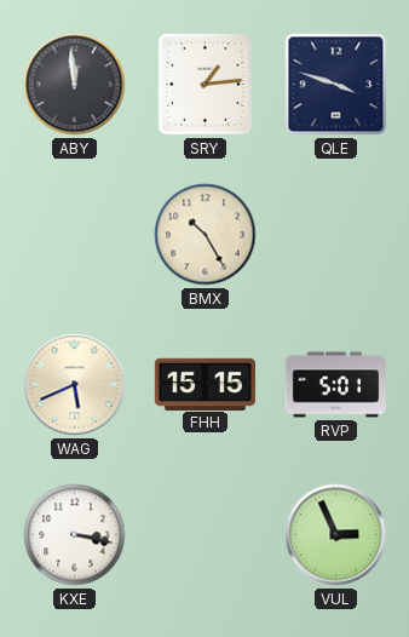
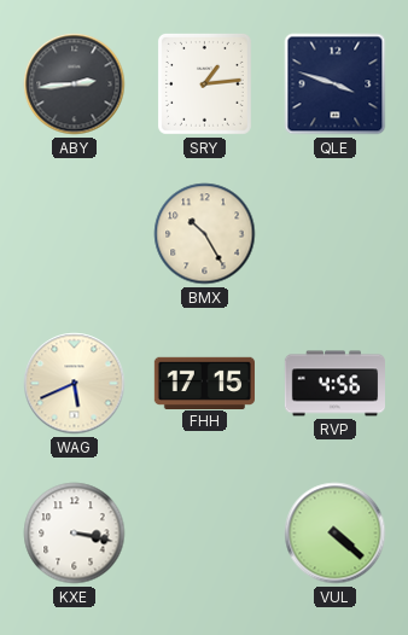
ABY: 11:59 -> 2:44 (75, 85)
FHH: 15:15 -> 17:15 (204, 383)
RVP: 5:01 -> 4:56 (334, 384)
VUL: 2:56 -> 4:22 (336, 534)
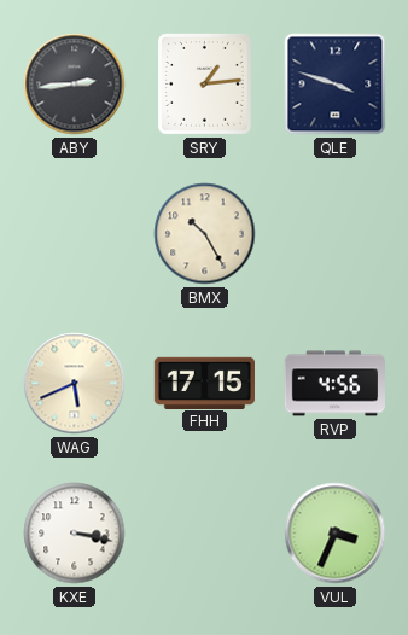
VUL: 4:22 -> 3:34 (336, 534)
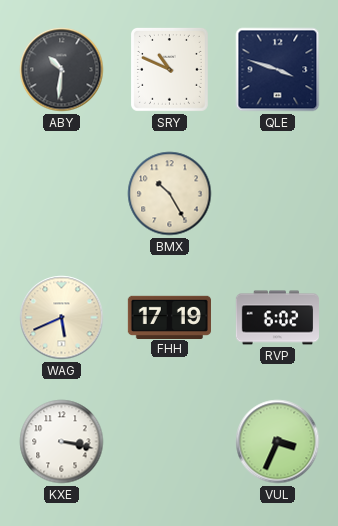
ABY: 2:44 -> 10:31 (62, 70)
SRY: 1:14 -> 10:49 (169, 69)
FHH: 17:15 -> 17:19 (169, 317)
RVP: 4:56 -> 6:02 (277, 318)
